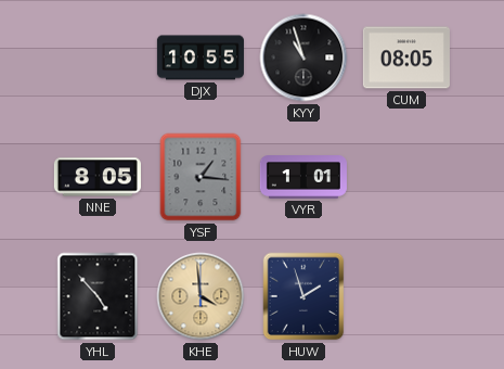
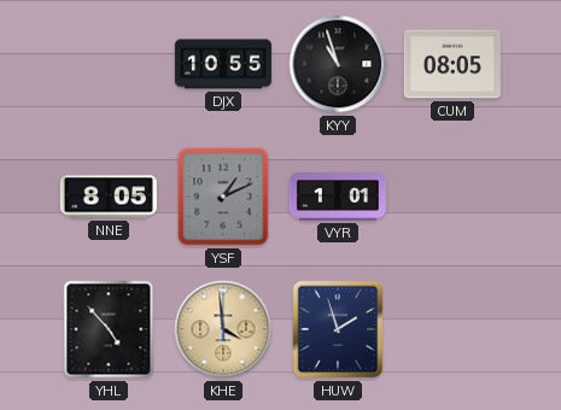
YSF: 1:16 -> 1:11 (223, 197)
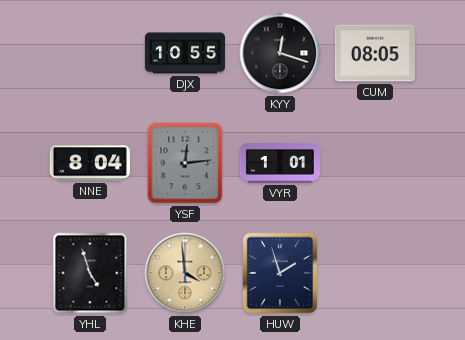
KYY: 10:57 -> 12:18 (280, 53)
NNE: 8:05 -> 8:04 (90, 163)
YSF: 1:11 -> 12:14 (185, 163)
YHL: 4:53 -> 4:57 (90, 273)
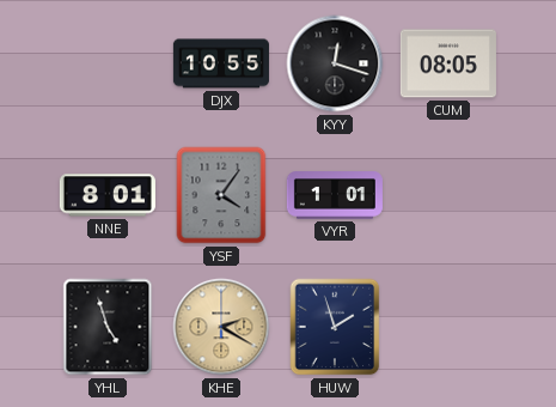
NNE: 8:04 -> 8:01 (108, 195)
YSF: 12:14 -> 4:06 (221, 195)
KHE: 3:59 -> 2:20 (221, 327)
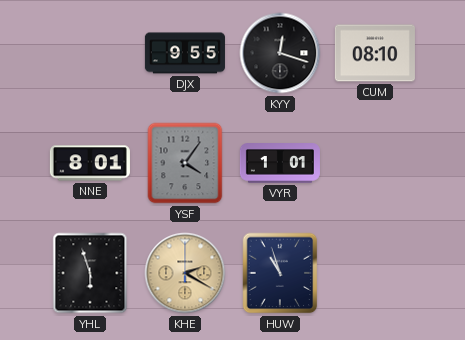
DJX: 10:55 -> 9:55 (185, 53)
CUM: 08:05 -> 08:10 (375, 53)
YHL: 4:57 -> 5:57 (90, 273)
HUW: 1:57 -> 10:57 (280, 273)
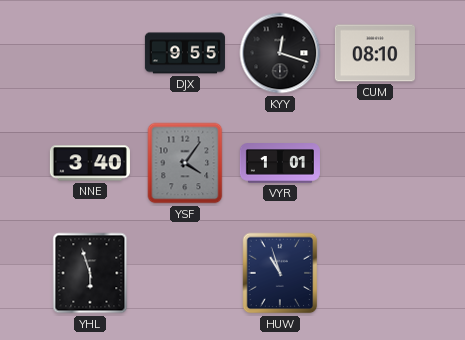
NNE: 8:01 -> 3:40 (90, 163)
KHE: 2:20 -> none (185, 273)
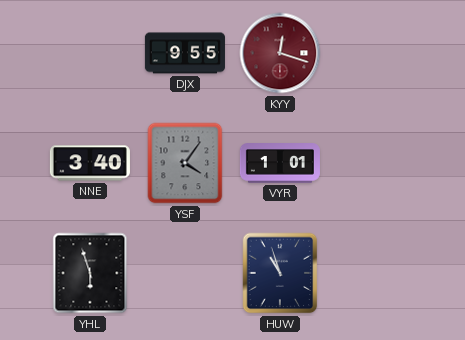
KYY dial: black -> burgundy (280, 53)
CUM: 08:10 -> none (375, 53)
